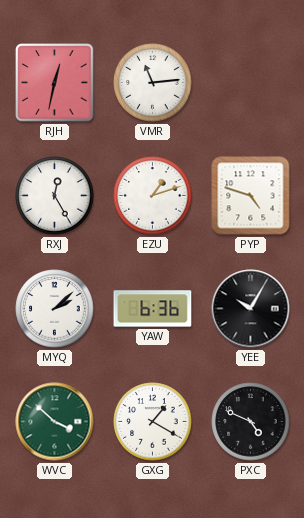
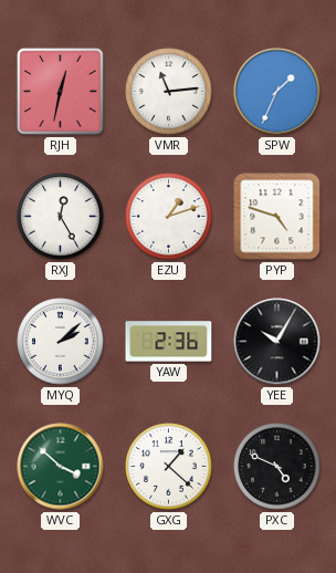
SPW: none -> 1:34 (277, 92)
YAW: 6:36 -> 2:36 (169, 342)
GXG: 1:20 -> 1:22 (169, 467)
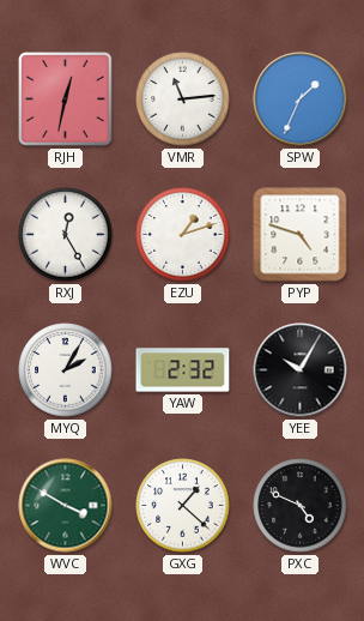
MYQ: 2:08 -> 2:05 (66, 370)
YAW: 2:36 -> 2:32 (183, 370)
WVC: 3:52 -> 3:50 (66, 506)
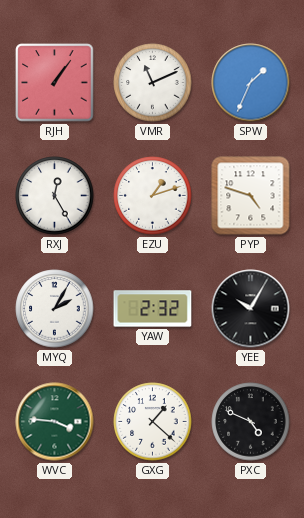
RJH: 12:32 -> 1:06 (55, 83)
VMR: 11:14 -> 11:11 (153, 83)
WVC: 3:50 -> 3:46 (55, 422)
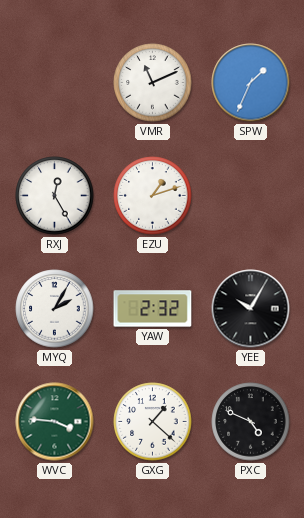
RJH: 1:06 -> none (55, 83)
PYP: 4:48 -> none (251, 196)
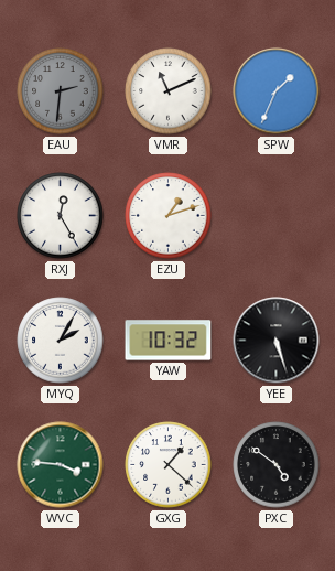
EAU: none -> 2:31 (61, 91)
YAW: 2:32 -> 10:32 (169, 341)
YEE: 10:05 -> 5:27 (277, 341)
PXC: 4:49 -> 4:51 (277, 465)
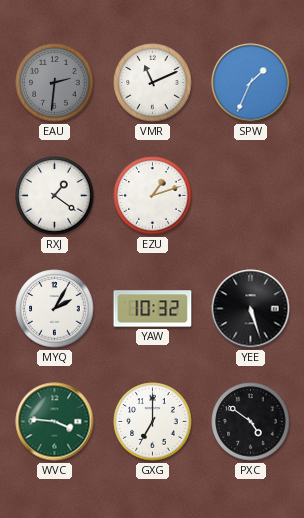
RXJ: 12:25 -> 1:21 (55, 196)
GXG: 1:22 -> 7:00 (153, 422)
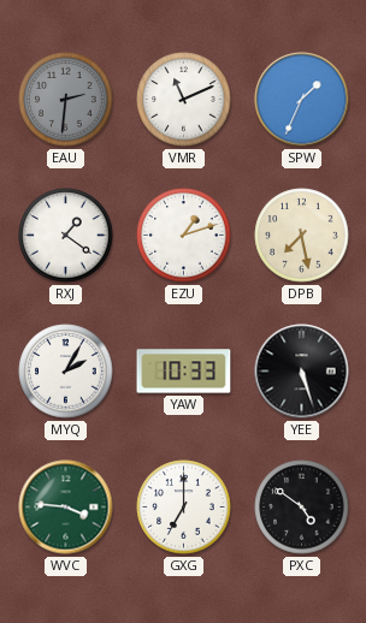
DPB: none -> 7:28 (302, 236)
YAW: 10:32 -> 10:33 (184, 372)
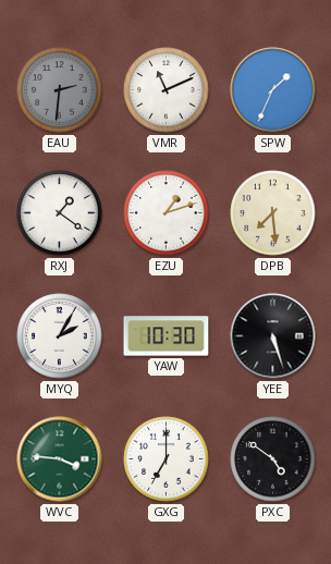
DPB: 7:28 -> 7:29 (273, 213)
YAW: 10:33 -> 10:30 (167, 336)
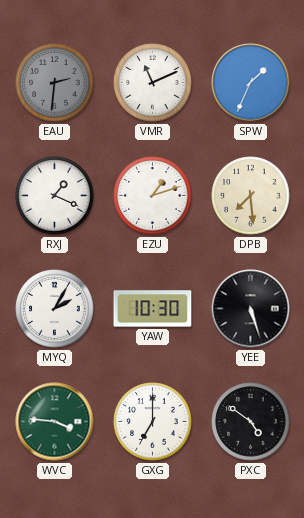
RXJ: 1:21 -> 1:19 (55, 196)
